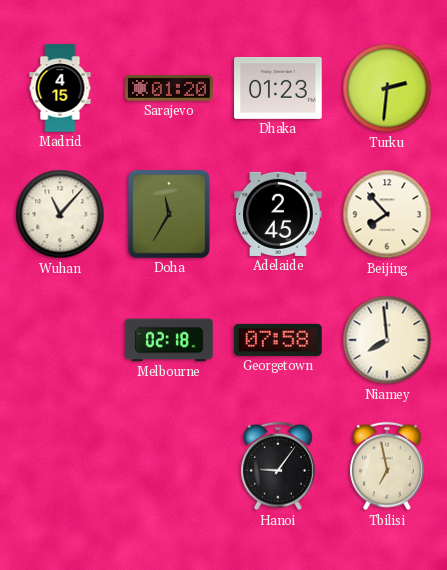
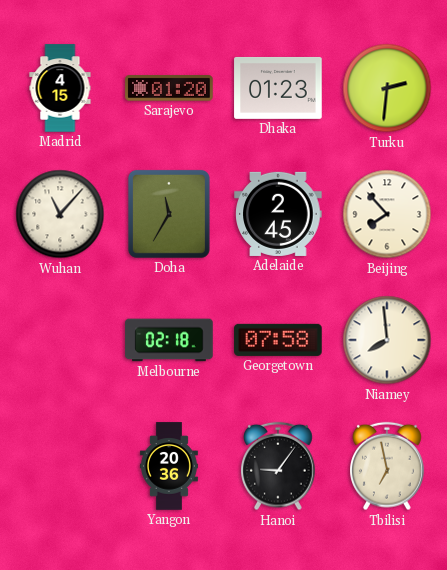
Yangon: none -> 20:36 (169, 466)
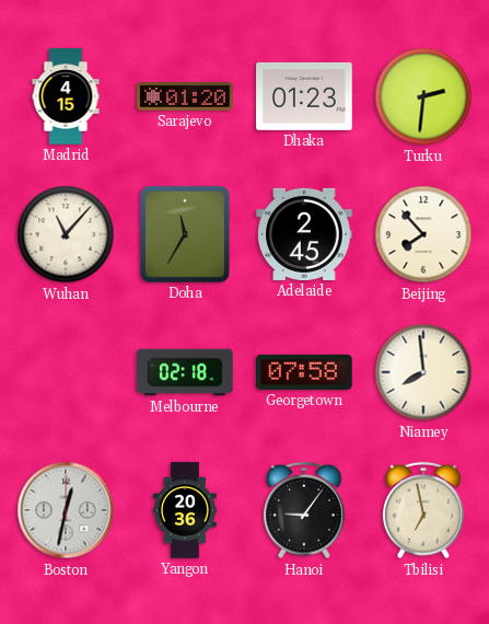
Boston: none -> 12:32 (66, 510)
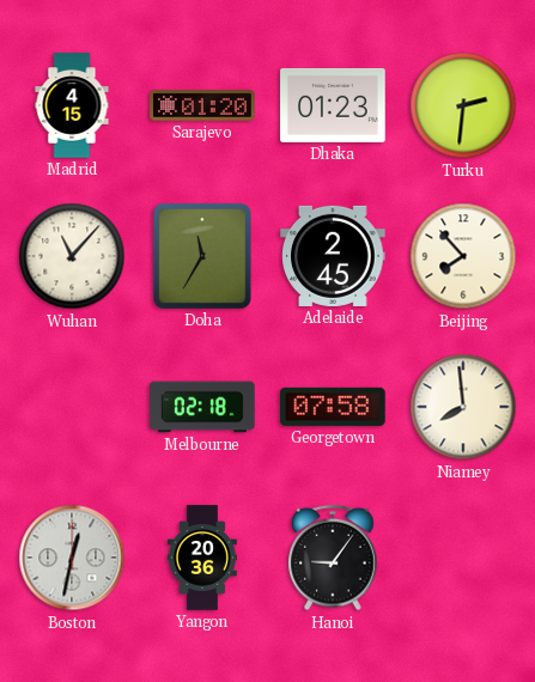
Tbilisi: 6:58 -> none (424, 510)
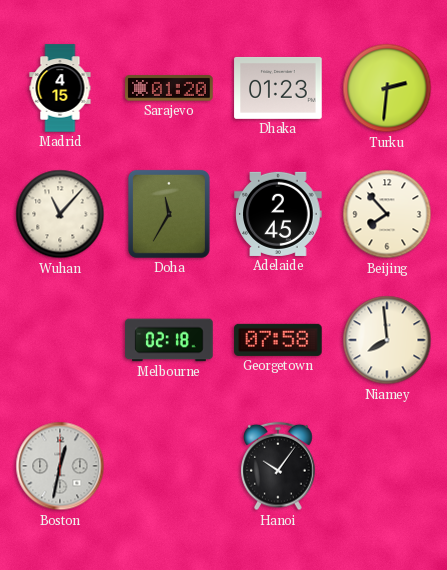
Yangon: 20:36 -> none (202, 558)
Hanoi: 9:06 -> 10:06 (279, 466)
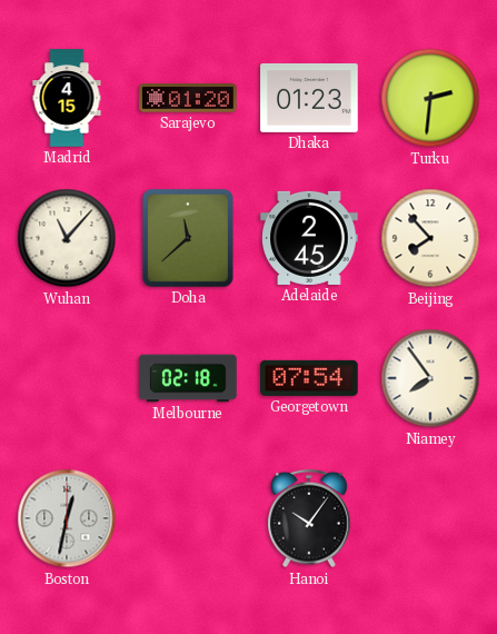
Doha: 11:35 -> 11:38 (188, 238)
Georgetown: 07:58 -> 07:54 (309, 378)
Niamey: 7:59 -> 7:54 (430, 378)
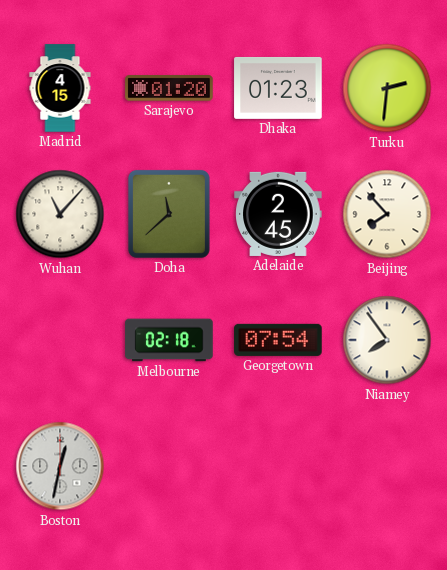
Hanoi: 10:06 -> none (310, 518)
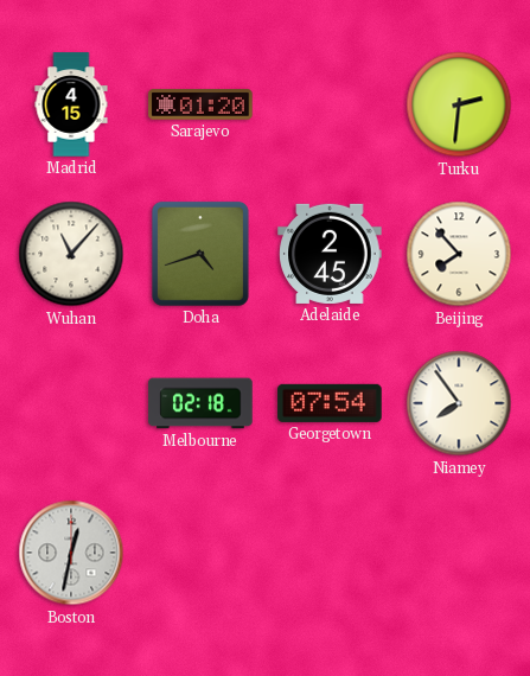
Dhaka: 01:23 -> none (278, 88)
Doha: 11:38 -> 4:42 (200, 254)
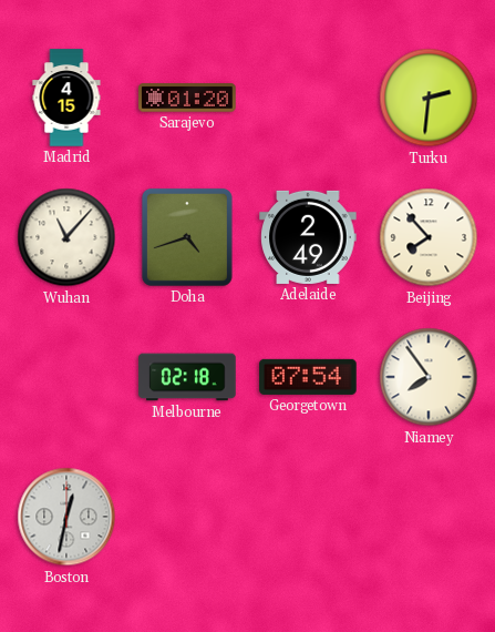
Adelaide: 2:45 -> 2:49 (308, 237)
